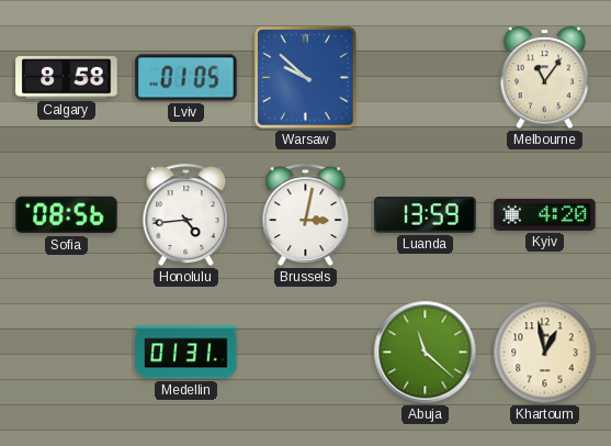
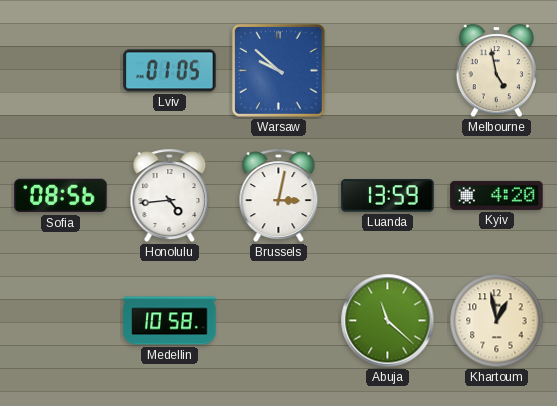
Calgary: 8:58 -> none (67, 78)
Melbourne: 11:06 -> 4:58 (496, 71)
Medellin: 01:31 -> 10:58 (170, 321)
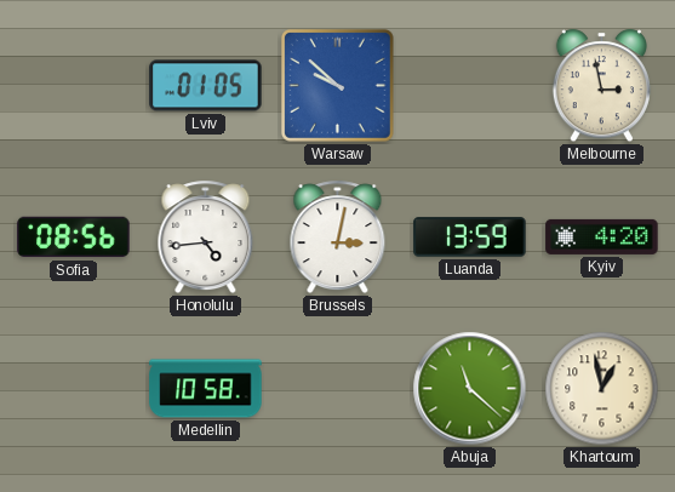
Melbourne: 4:58 -> 2:58 (601, 86)
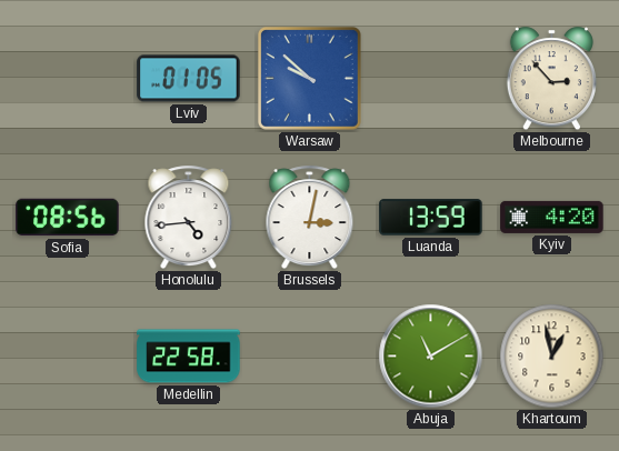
Melbourne: 2:58 -> 2:53 (551, 79)
Medellin: 10:58 -> 22:58 (189, 357)
Abuja: 11:22 -> 11:10 (431, 357)
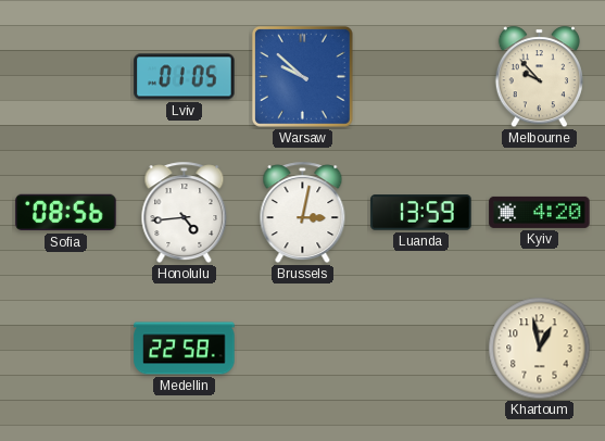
Melbourne: 2:53 -> 9:53 (539, 77)
Abuja: 11:10 -> none (431, 357)
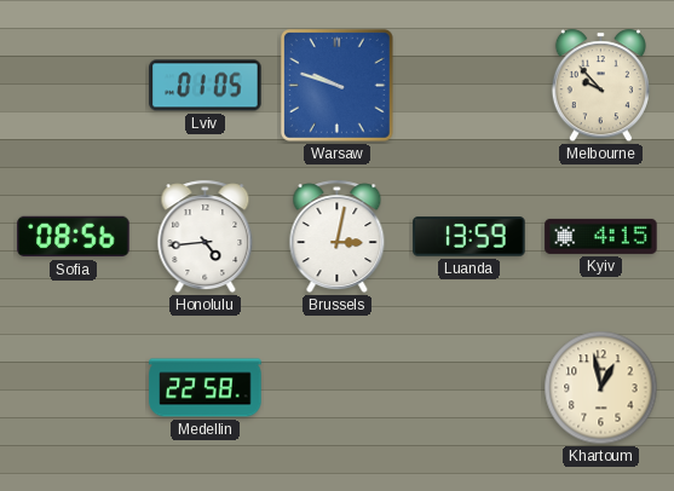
Warsaw: 9:52 -> 9:48 (336, 85)
Kyiv: 4:20 -> 4:15 (601, 236)
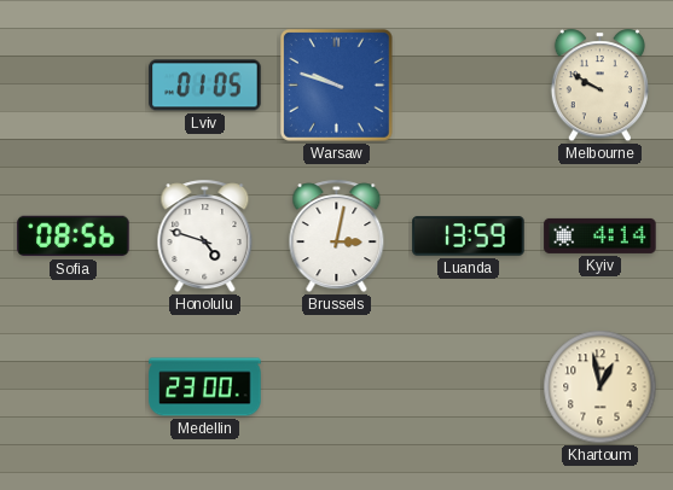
Melbourne: 9:53 -> 9:50 (599, 86)
Honolulu: 4:44 -> 4:48 (205, 237)
Kyiv: 4:15 -> 4:14 (601, 235)
Medellin: 22:58 -> 23:00 (205, 387)
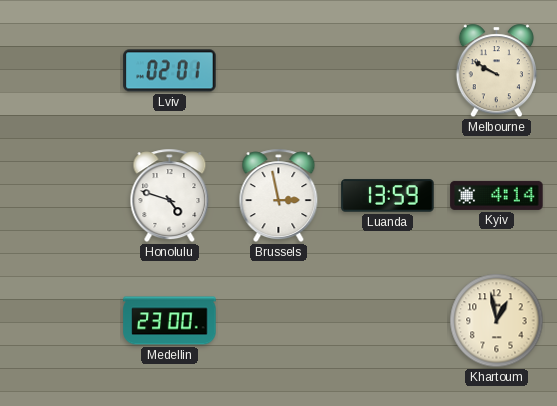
Lviv: 01:05 -> 02:01 (170, 71)
Warsaw: 9:48 -> none (336, 84)
Sofia: 08:56 -> none (74, 237)
Brussels: 3:02 -> 2:58 (279, 196)
